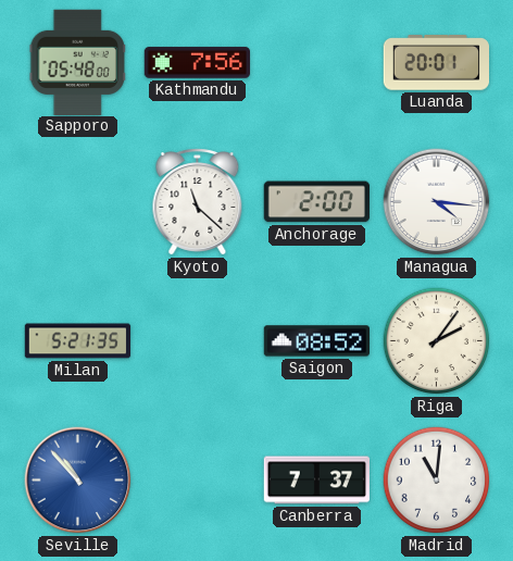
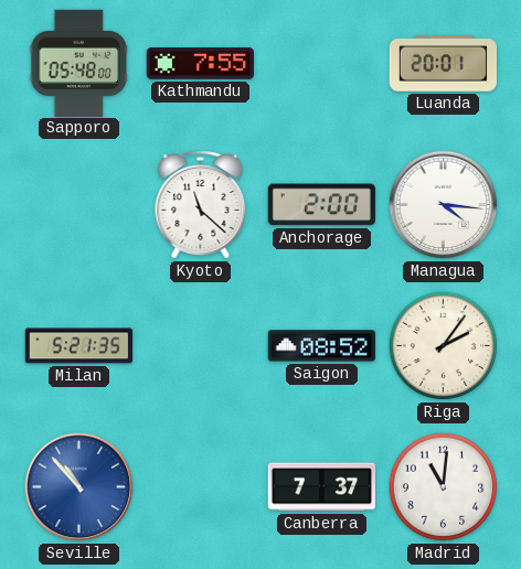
Kathmandu: 7:56 -> 7:55 (200, 64)
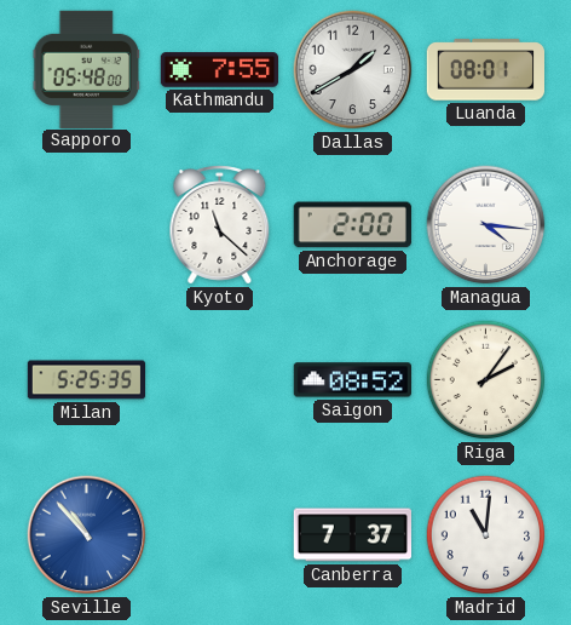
Dallas: none -> 1:40 (353, 70)
Luanda: 20:01 -> 08:01 (485, 70)
Milan: 5:21 -> 5:25 (87, 380)
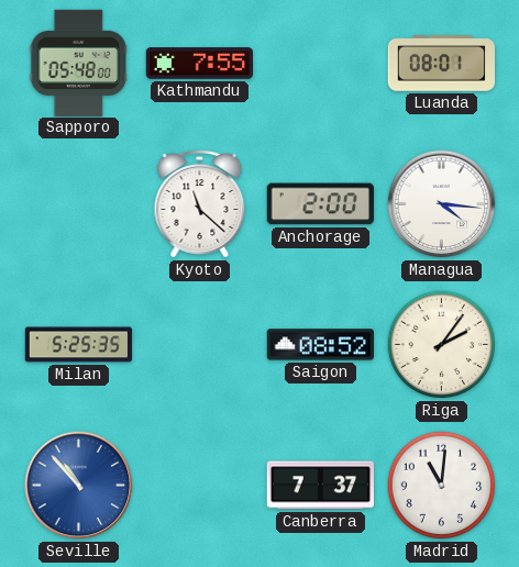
Dallas: 1:40 -> none (353, 70)
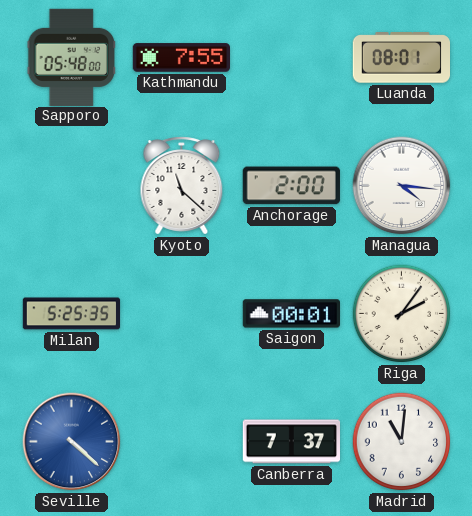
Saigon: 08:52 -> 00:01 (291, 314)
Seville: 10:53 -> 4:22 (72, 442)
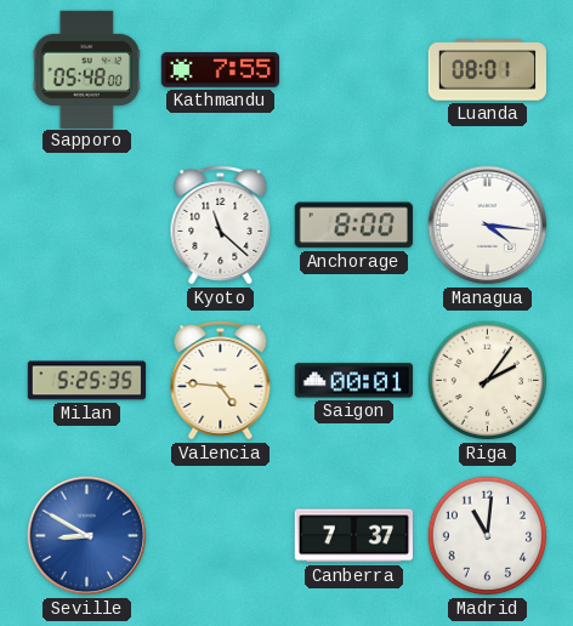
Anchorage: 2:00 -> 8:00 (353, 226)
Valencia: none -> 4:46 (221, 381)
Seville: 4:22 -> 8:50 (87, 536)
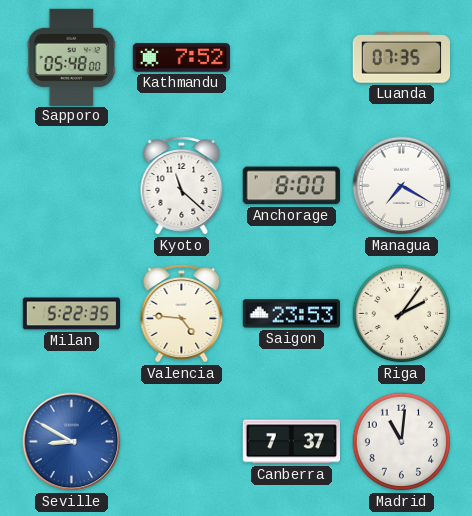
Kathmandu: 7:55 -> 7:52 (181, 58)
Luanda: 08:01 -> 07:35 (401, 58)
Managua: 4:16 -> 7:20 (402, 186)
Milan: 5:25 -> 5:22 (72, 314)
Saigon: 00:01 -> 23:53 (291, 314)
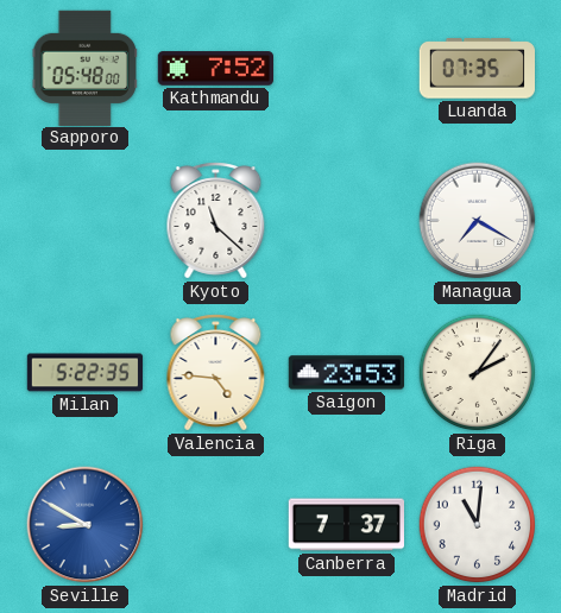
Anchorage: 8:00 -> none (291, 186)
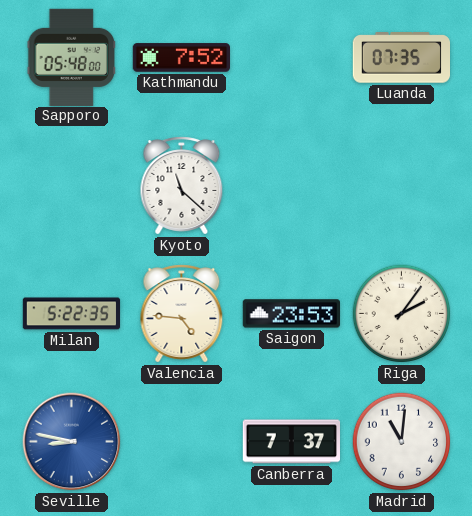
Managua: 7:20 -> none (478, 221)
Seville: 8:50 -> 8:47 (72, 442)
